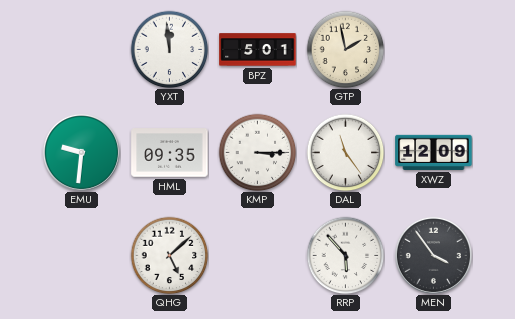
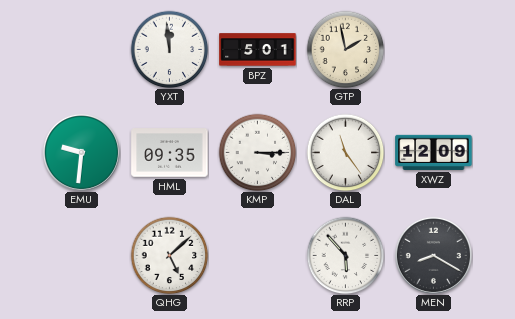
MEN: 3:54 -> 8:20 (433, 255)
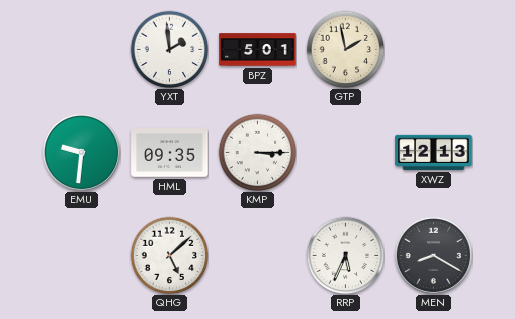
YXT: 11:59 -> 1:59 (169, 49)
DAL: 11:24 -> none (345, 152)
XWZ: 12:09 -> 12:13 (434, 152)
RRP: 5:53 -> 5:34 (345, 255)
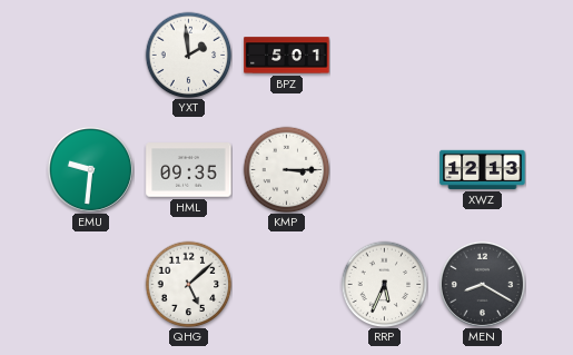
GTP: 1:58 -> none (345, 49)
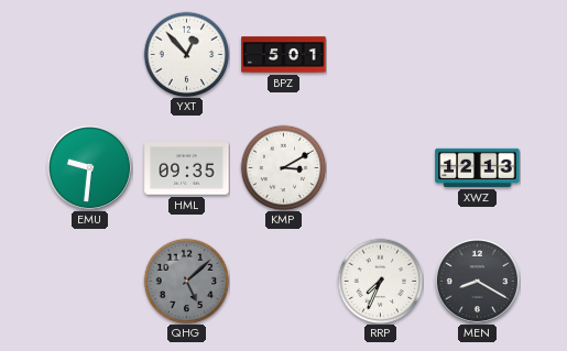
YXT: 1:59 -> 12:53 (186, 54)
KMP: 3:15 -> 3:10 (283, 167)
QHG dial: white -> grey (186, 281)
RRP: 5:34 -> 7:34 (380, 281)
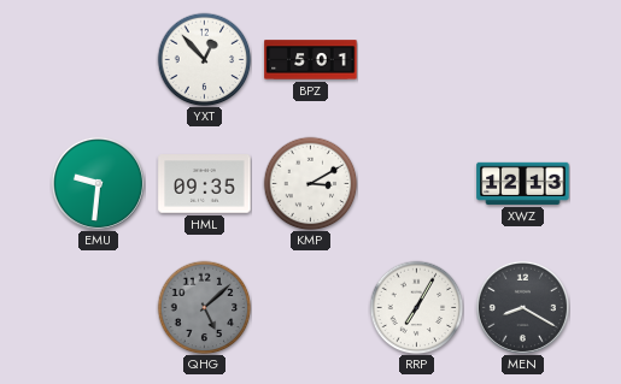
RRP: 7:34 -> 7:05 (416, 307)
